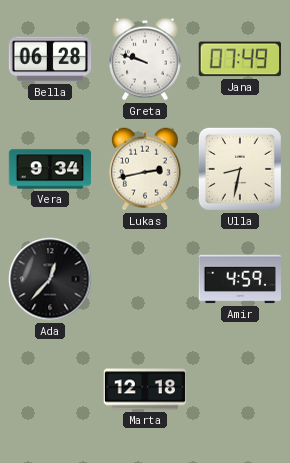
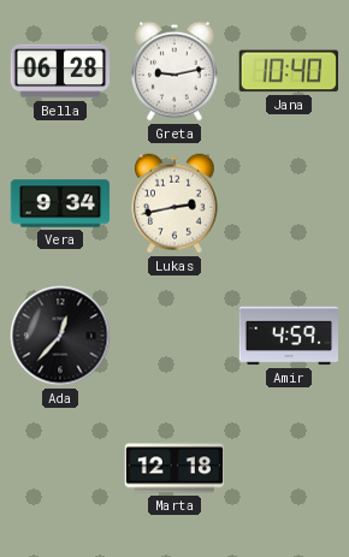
Greta: 9:48 -> 9:13 (176, 71)
Jana: 07:49 -> 10:40 (289, 71)
Ulla: 8:32 -> none (240, 169)
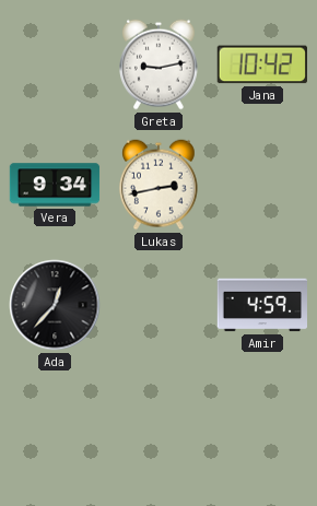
Bella: 06:28 -> none (60, 71)
Jana: 10:40 -> 10:42 (262, 64)
Marta: 12:18 -> none (174, 468)
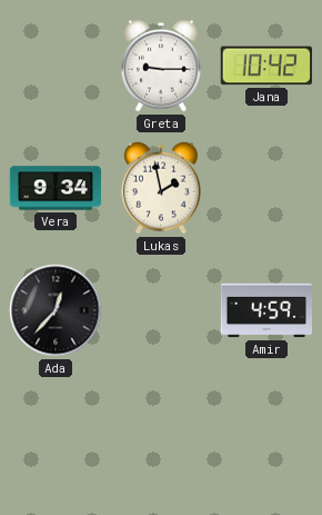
Greta: 9:13 -> 9:15 (162, 66)
Lukas: 2:43 -> 1:58 (162, 188)
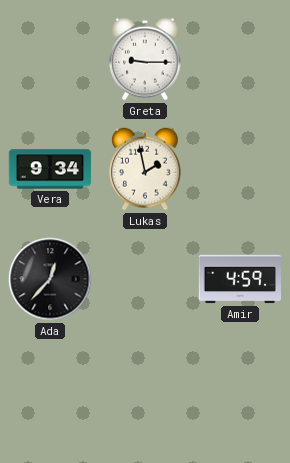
Jana: 10:42 -> none (266, 66)
